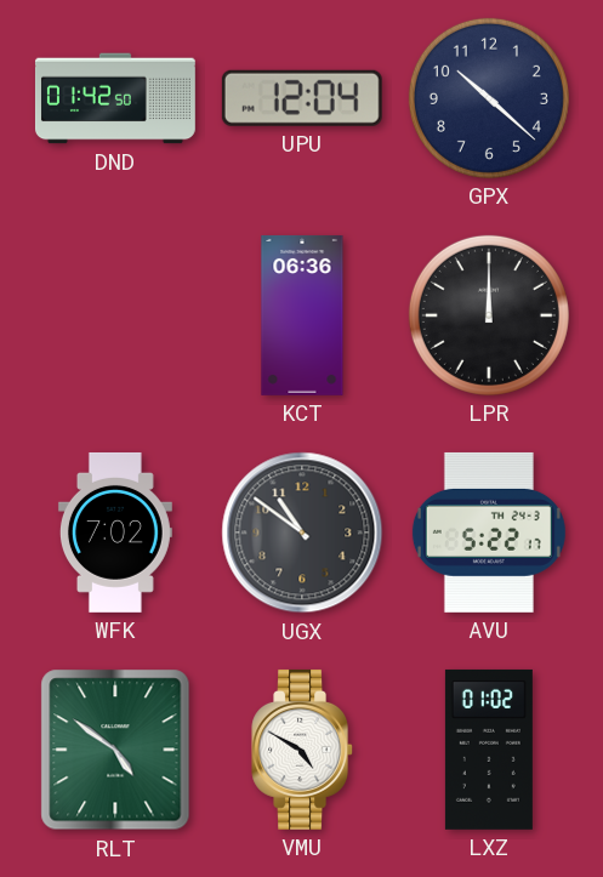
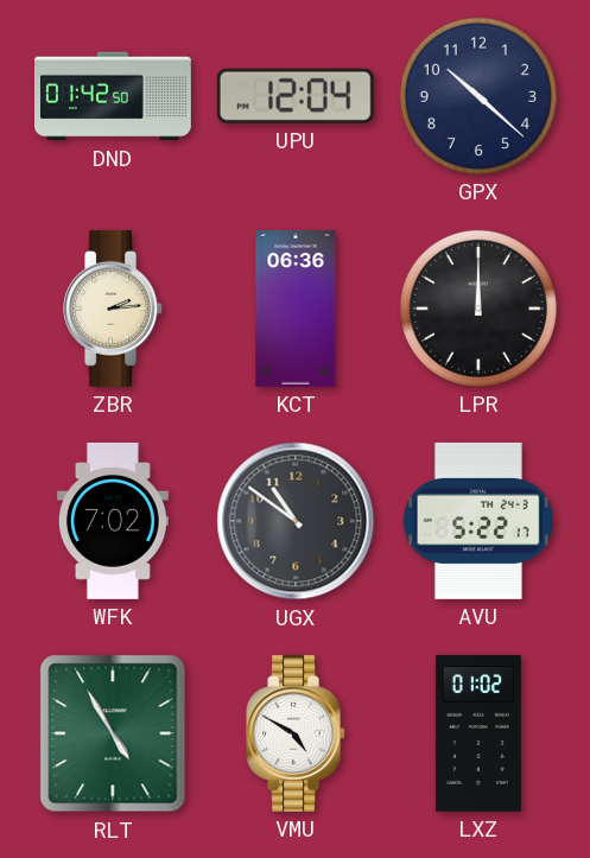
ZBR: none -> 2:14 (113, 309)
RLT: 4:51 -> 4:55 (113, 733)
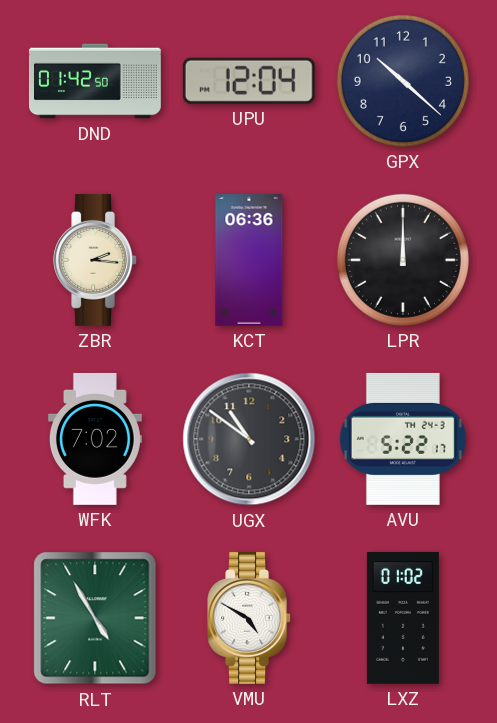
ZBR: 2:14 -> 2:16 (95, 260)
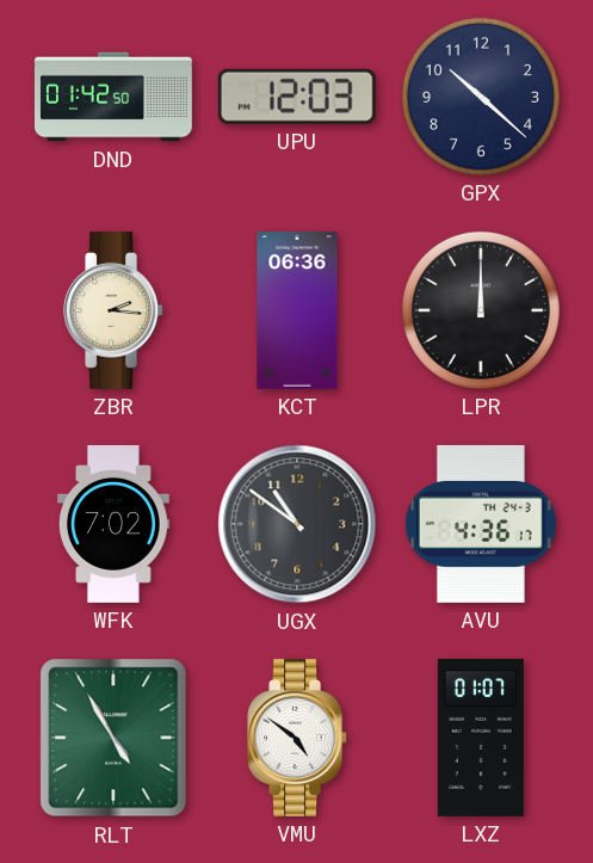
UPU: 12:04 -> 12:03 (297, 97)
AVU: 5:22 -> 4:36 (481, 524)
VMU: 4:50 -> 4:51 (297, 738)
LXZ: 01:02 -> 01:07 (481, 738)
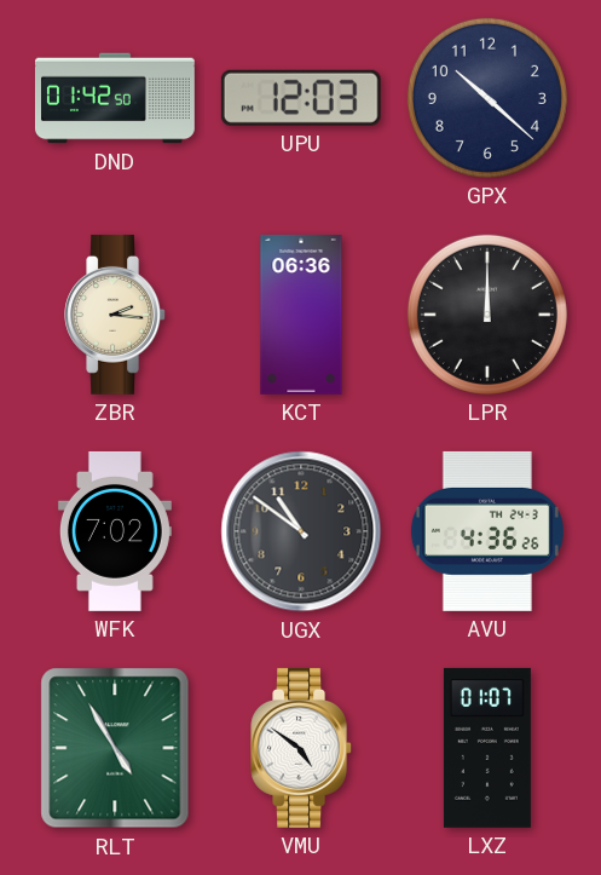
AVU: 4:36:17 -> 4:36:26 (487, 531)
